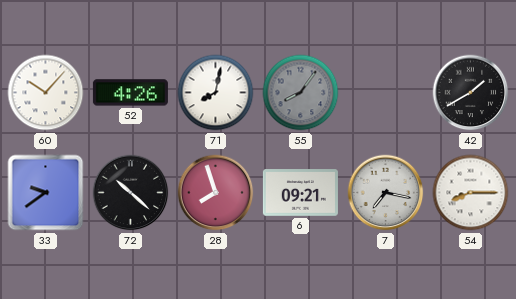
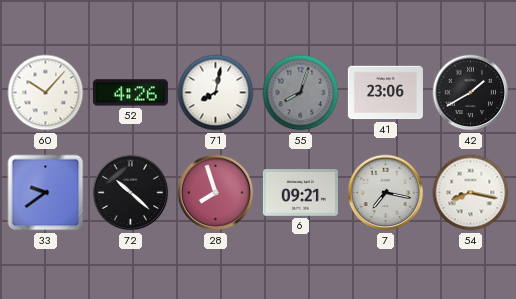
55: 8:06 -> 8:03 (301, 93)
41: none -> 23:06 (385, 93)
54: 8:15 -> 8:17 (471, 193)
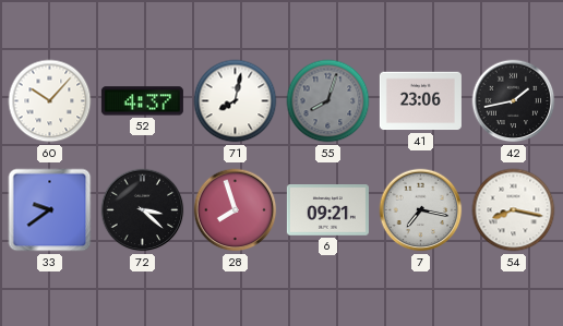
52: 4:26 -> 4:37 (142, 101)
42: 1:40 -> 1:43 (514, 101)
72: 10:22 -> 3:22 (143, 210)
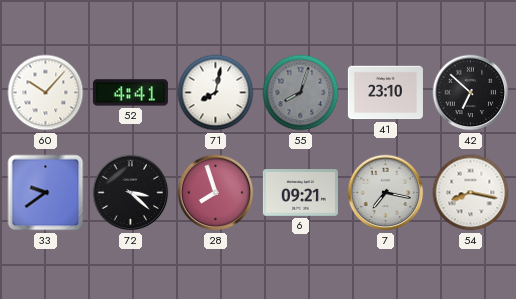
52: 4:37 -> 4:41 (130, 93)
41: 23:06 -> 23:10 (385, 93)
42: 1:43 -> 6:52 (471, 93)
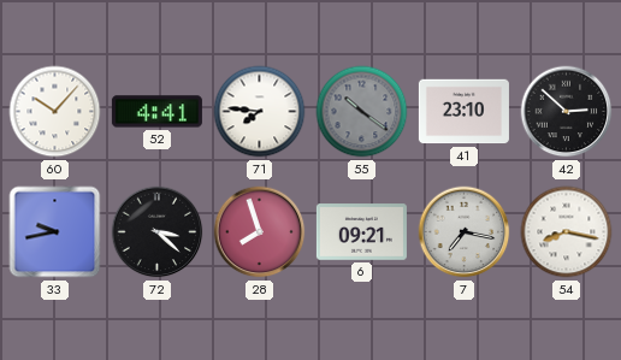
71: 8:02 -> 7:46 (260, 112)
55: 8:03 -> 10:21 (362, 112)
42: 6:52 -> 2:52 (567, 112)
33: 9:39 -> 9:43 (55, 232)
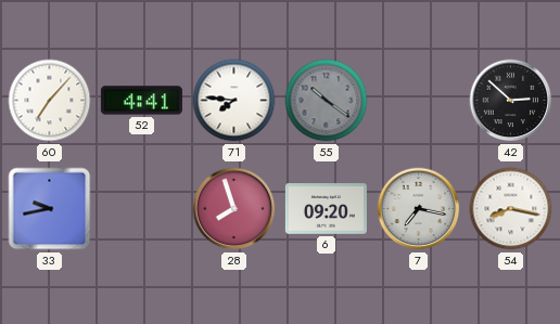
60: 10:07 -> 7:07 (50, 101)
41: 23:10 -> none (463, 112)
72: 3:22 -> none (158, 232)
6: 09:21 -> 09:20 (326, 209)
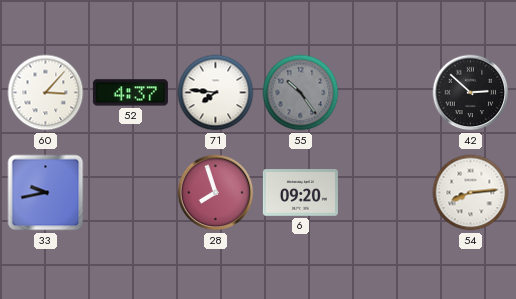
60: 7:07 -> 3:07 (46, 93)
52: 4:41 -> 4:37 (130, 93)
55: 10:21 -> 10:24 (301, 93)
7: 7:17 -> none (419, 209)
54: 8:17 -> 8:14 (471, 193)
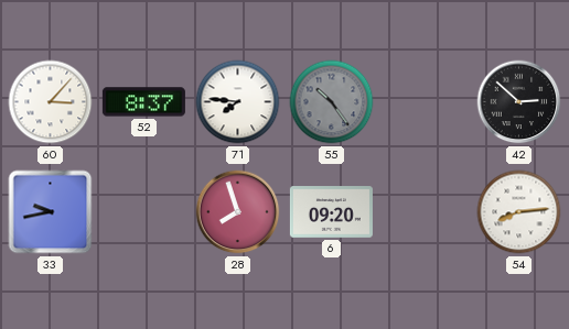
52: 4:37 -> 8:37 (143, 102)
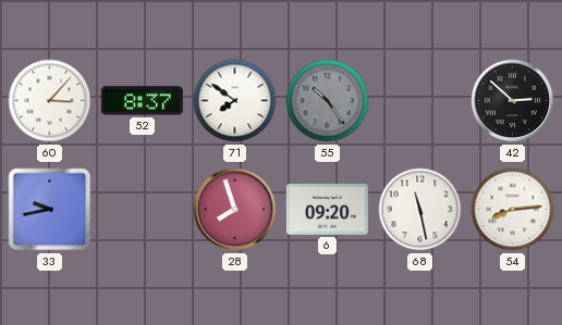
71: 7:46 -> 7:51 (235, 101)
68: none -> 11:28 (420, 210)
